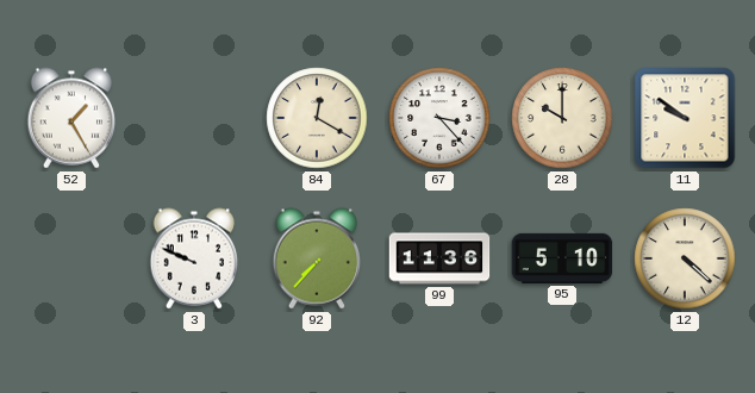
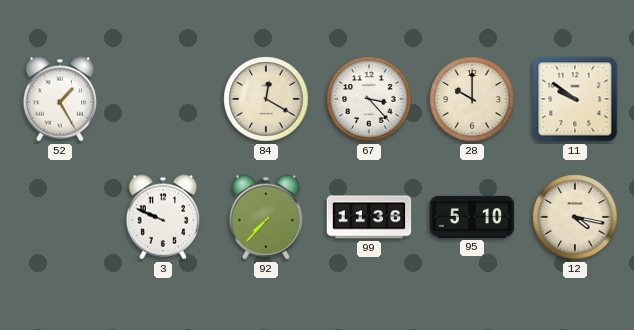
12: 4:22 -> 4:17 (575, 217)
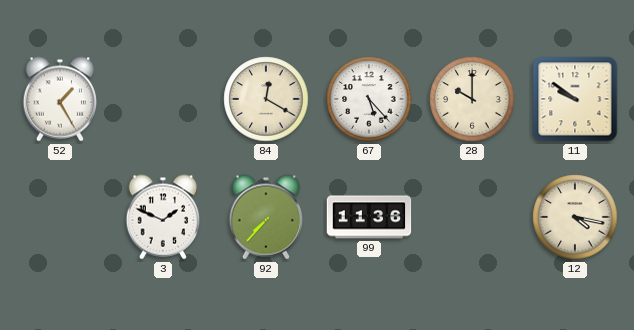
67: 3:23 -> 5:23 (369, 99)
3: 9:49 -> 1:49 (163, 217)
95: 5:10 -> none (472, 217)
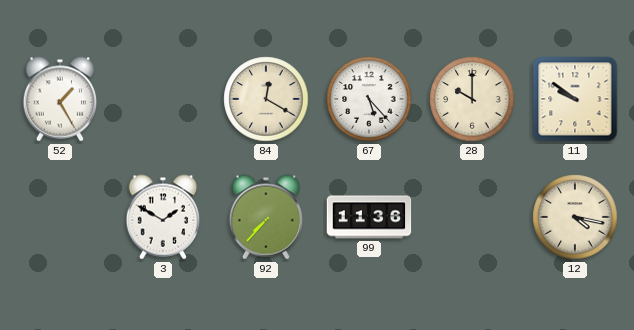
3: 1:49 -> 1:50 (163, 217)
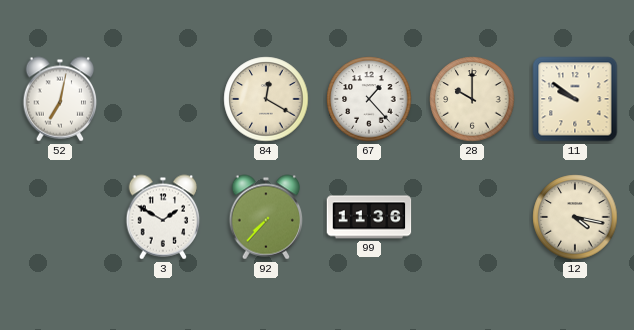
52: 1:25 -> 7:02 (60, 99)
67: 5:23 -> 1:23 (369, 99)
